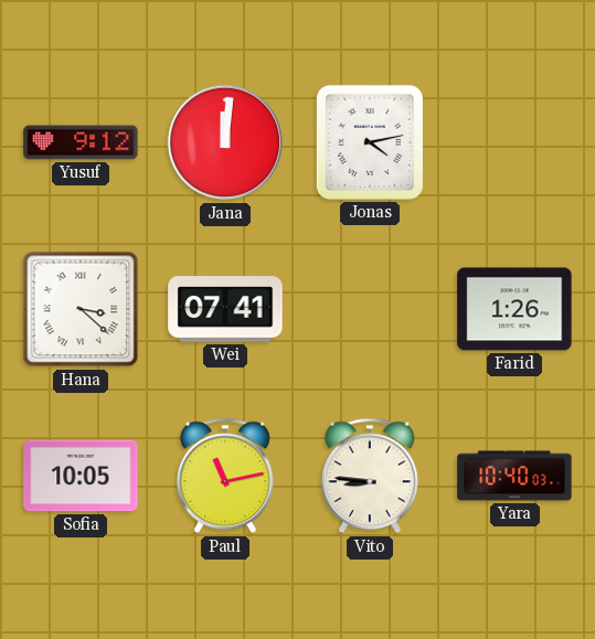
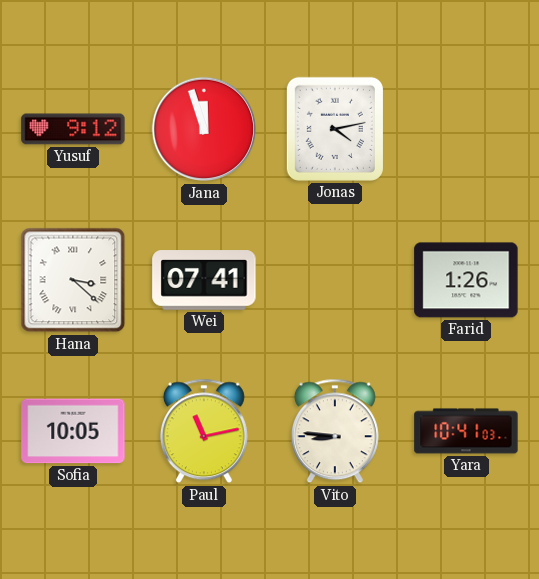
Jana: 12:01 -> 11:57 (204, 129)
Yara: 10:40 -> 10:41 (466, 431)
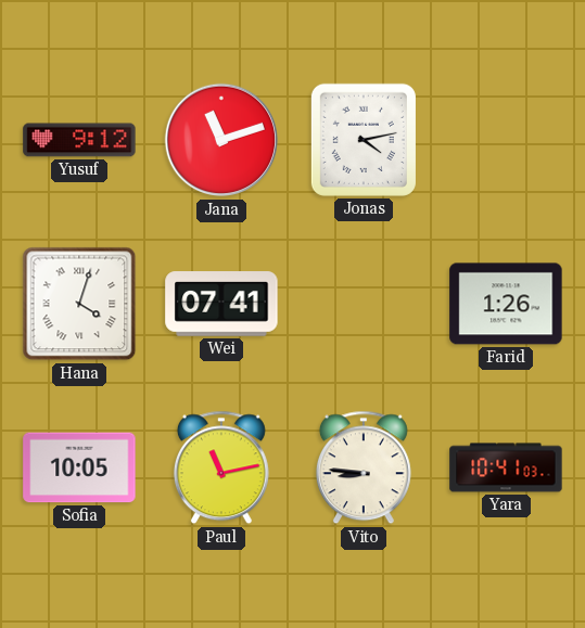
Jana: 11:57 -> 11:12 (221, 140)
Hana: 3:22 -> 4:03 (79, 304)
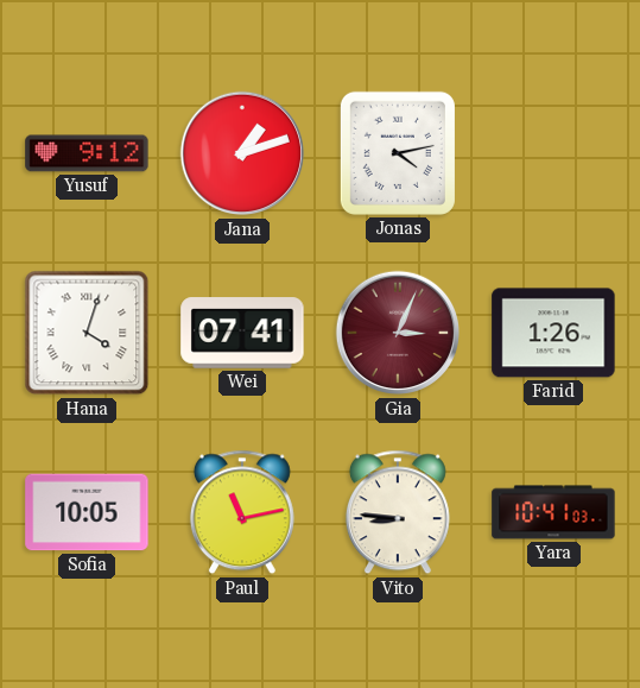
Jana: 11:12 -> 1:12 (242, 153)
Gia: none -> 3:04 (398, 333)
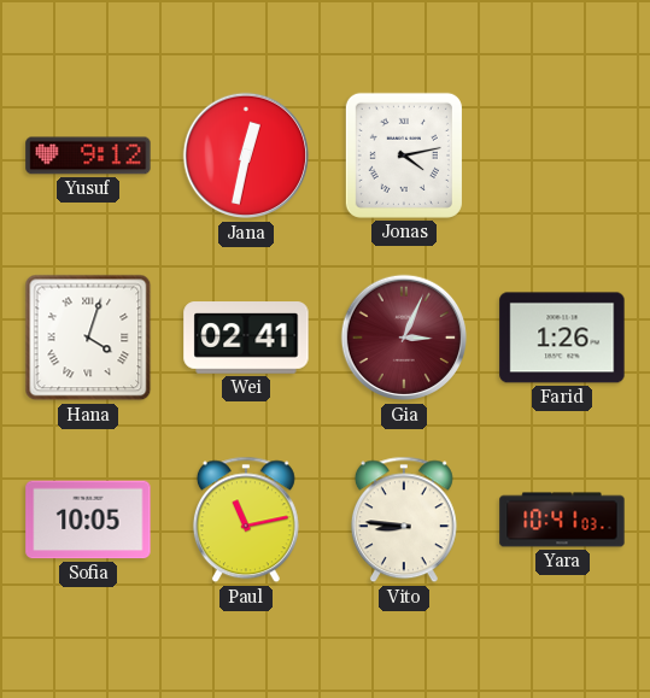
Jana: 1:12 -> 12:32 (246, 156)
Wei: 07:41 -> 02:41 (246, 338)
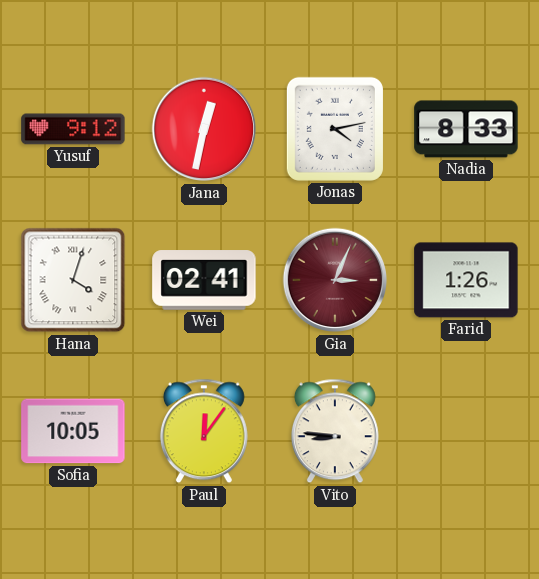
Nadia: none -> 8:33 (466, 129)
Paul: 11:13 -> 12:06 (204, 431)
Yara: 10:41 -> none (562, 520)
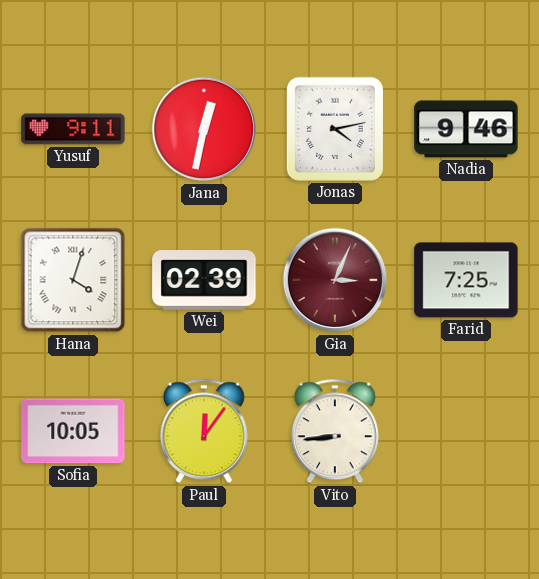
Yusuf: 9:12 -> 9:11 (73, 129)
Nadia: 8:33 -> 9:46 (466, 129)
Wei: 02:41 -> 02:39 (204, 280)
Farid: 1:26 -> 7:25 (466, 280)
Vito: 8:46 -> 8:44 (335, 431)
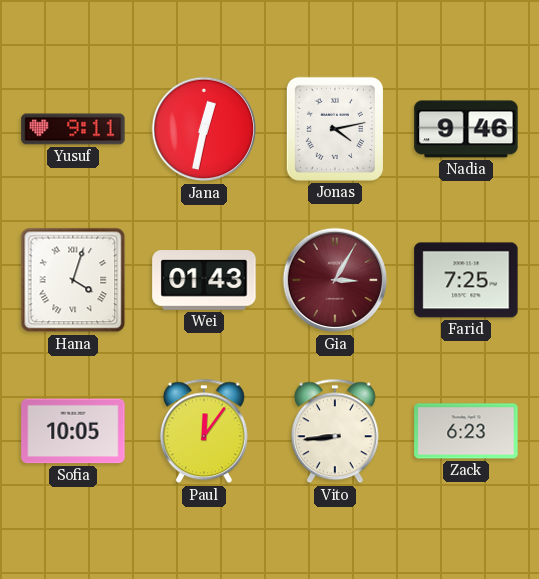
Wei: 02:39 -> 01:43 (204, 280)
Gia: 3:04 -> 3:05 (335, 280)
Zack: none -> 6:23 (466, 431)
